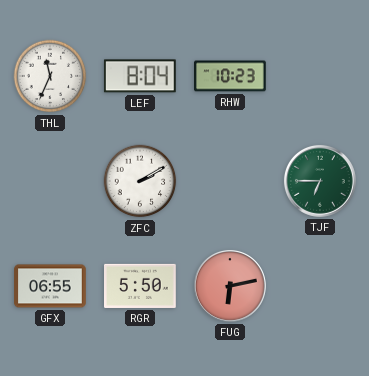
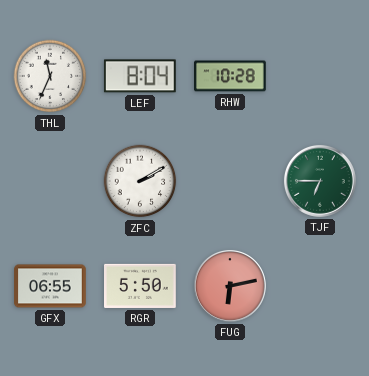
RHW: 10:23 -> 10:28 (231, 76)
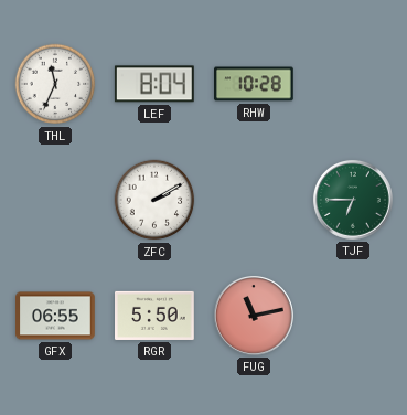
FUG: 6:13 -> 11:13 (254, 316)
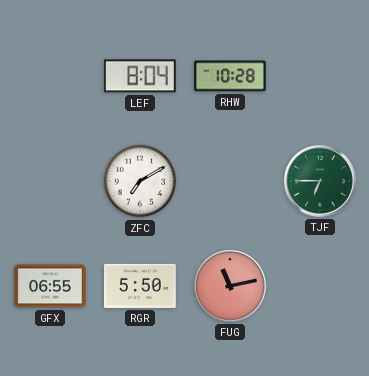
THL: 11:34 -> none (55, 84)
ZFC: 2:10 -> 7:10 (140, 181)
